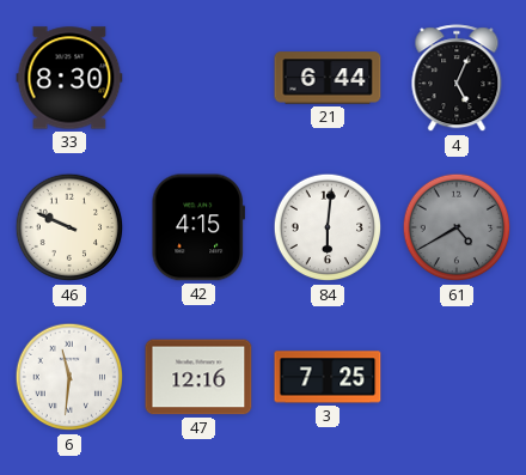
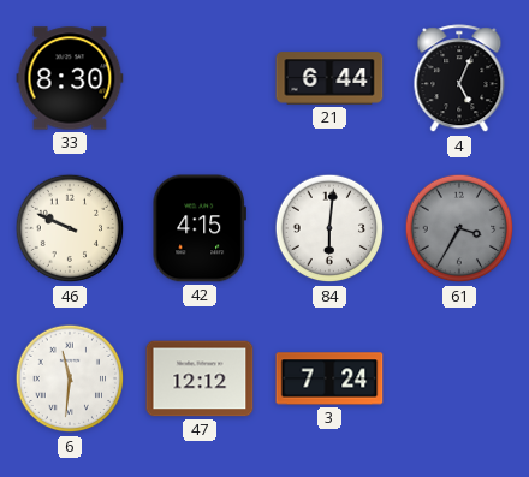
61: 4:40 -> 3:35 (459, 228)
47: 12:16 -> 12:12 (200, 378)
3: 7:25 -> 7:24 (329, 378)
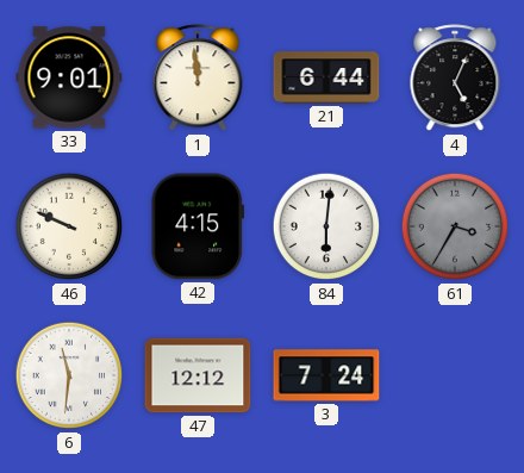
33: 8:30 -> 9:01 (69, 77)
1: none -> 11:59 (198, 79)
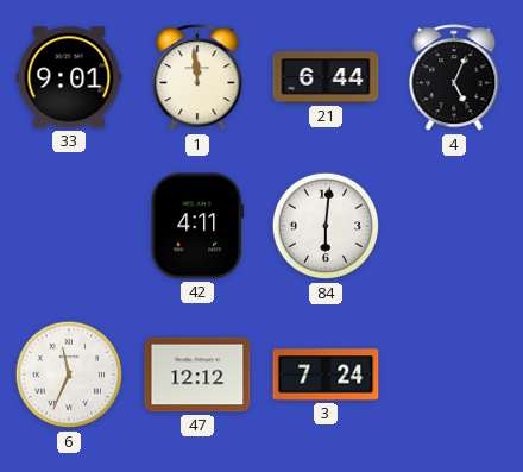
46: 9:49 -> none (69, 226)
42: 4:15 -> 4:11 (197, 226)
61: 3:35 -> none (455, 226)
6: 11:31 -> 11:34 (69, 375)
